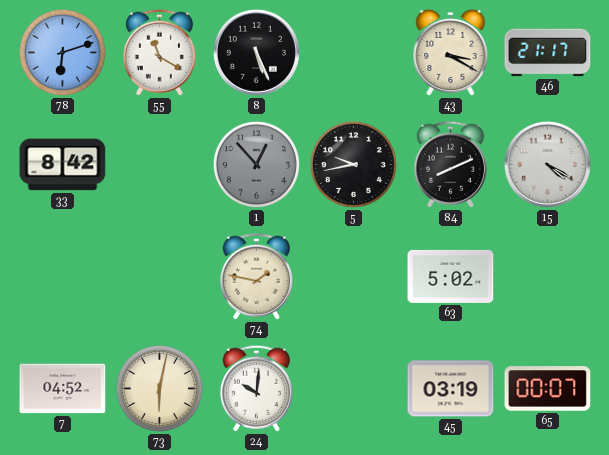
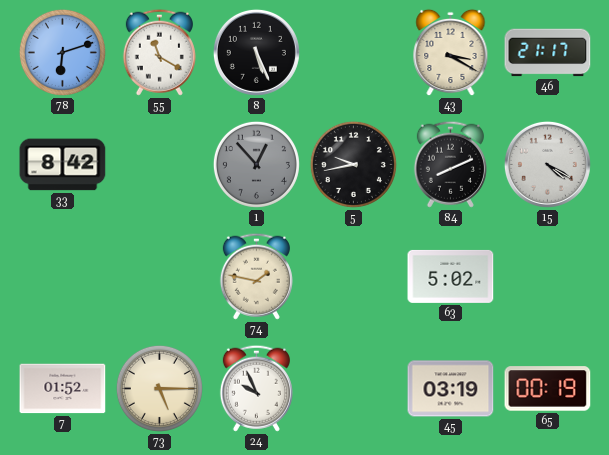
7: 04:52 -> 01:52 (63, 389)
73: 6:02 -> 5:15 (159, 388)
24: 10:01 -> 9:56 (256, 388)
65: 00:07 -> 00:19 (548, 389)
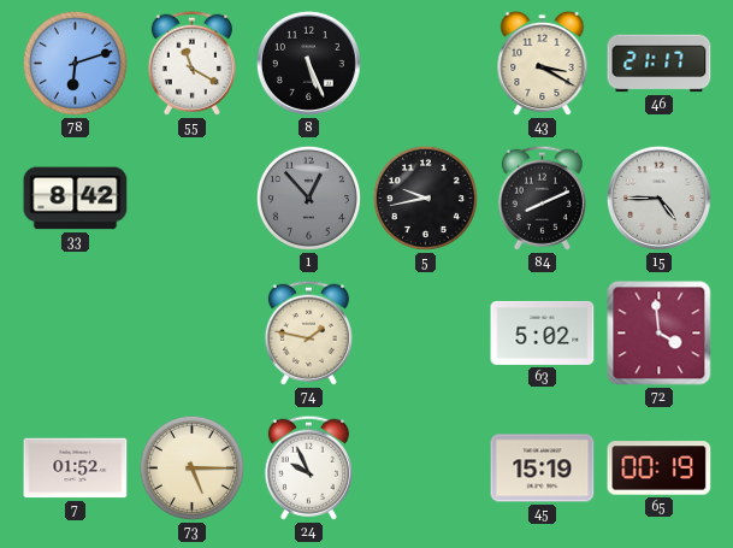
15: 4:20 -> 4:45 (658, 198)
72: none -> 3:59 (660, 334)
45: 03:19 -> 15:19 (543, 469)
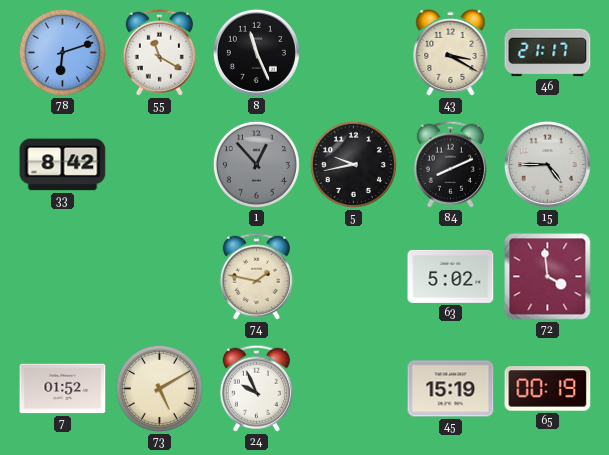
8: 5:26 -> 11:26 (256, 52)
73: 5:15 -> 5:10 (159, 388)
